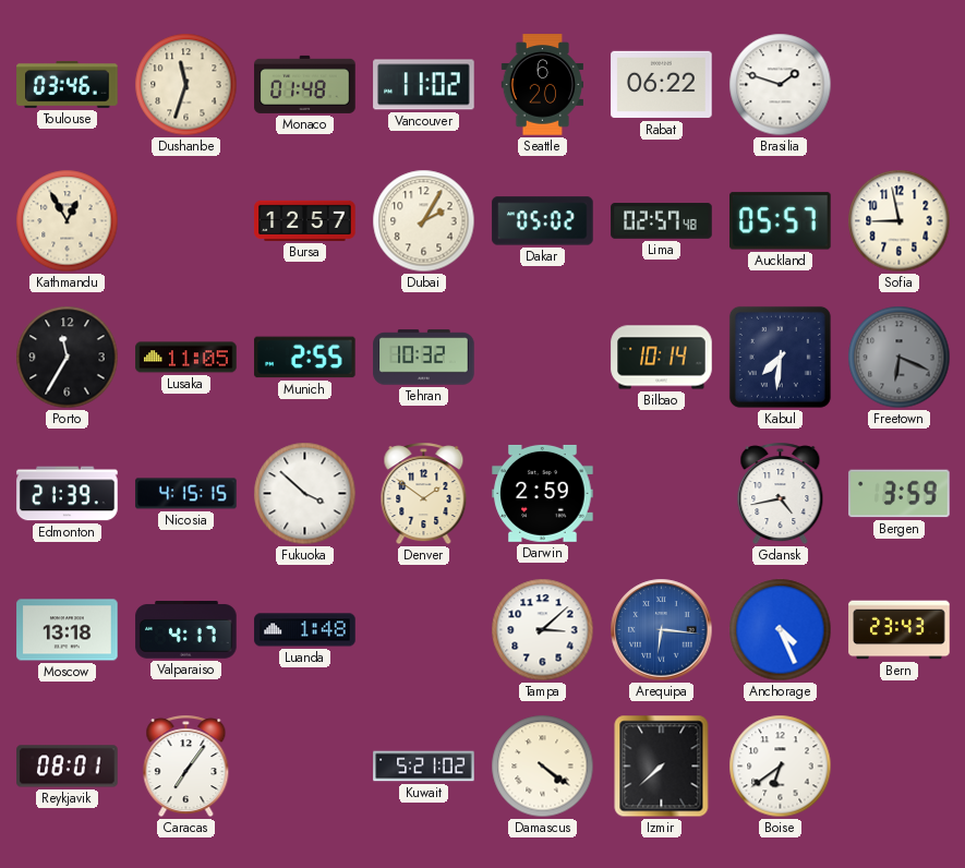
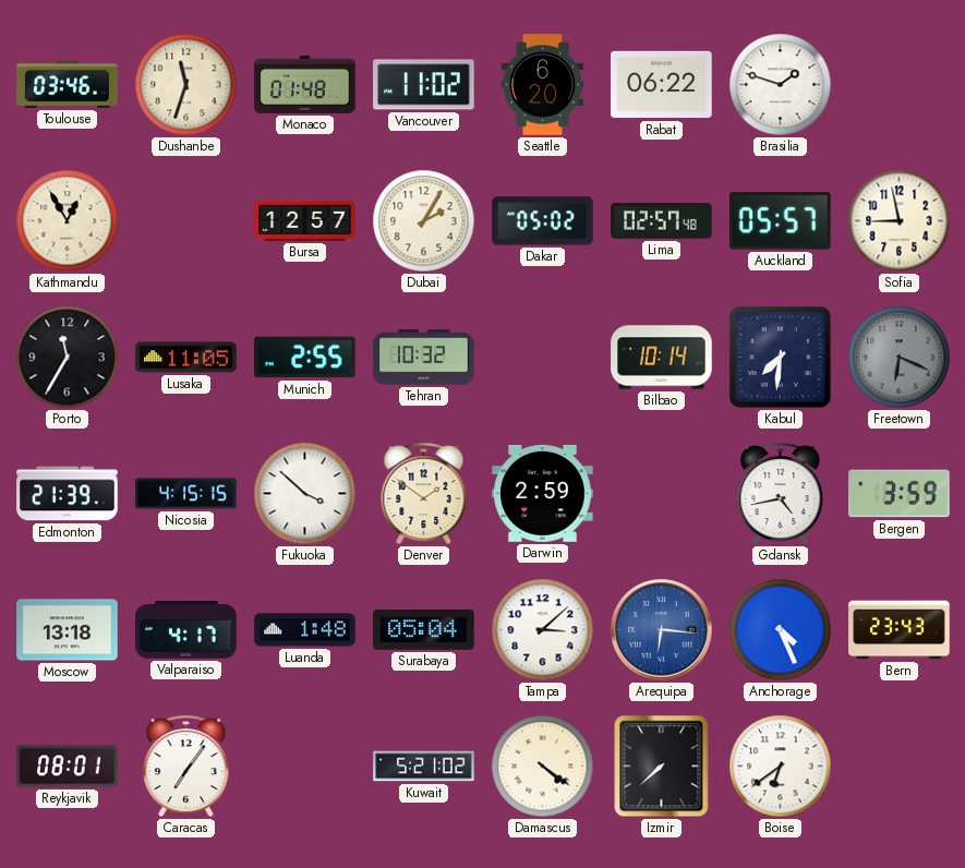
Surabaya: none -> 05:04 (424, 629)
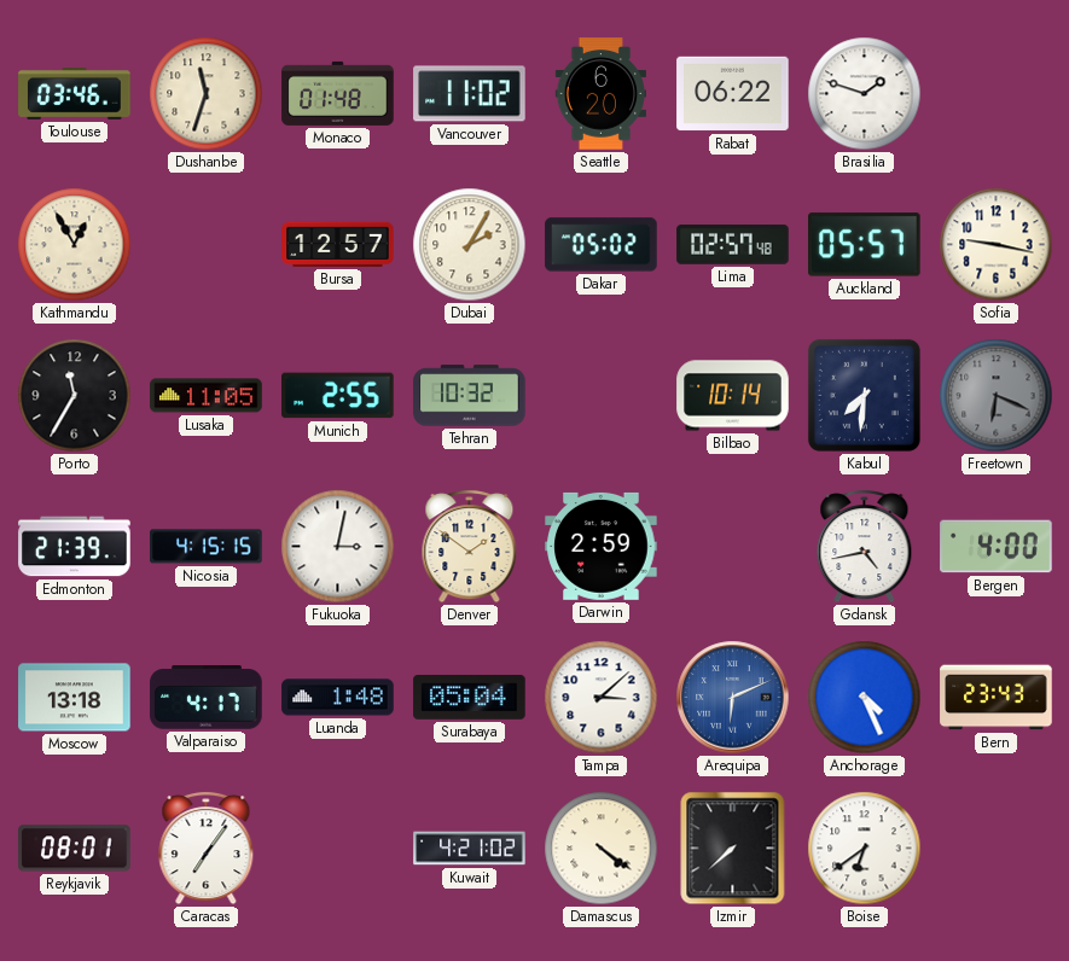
Sofia: 8:58 -> 9:17 (997, 245)
Fukuoka: 3:52 -> 3:02 (338, 547)
Bergen: 3:59 -> 4:00 (997, 547)
Arequipa: 6:16 -> 6:11 (733, 698)
Kuwait: 5:21 -> 4:21 (470, 849)
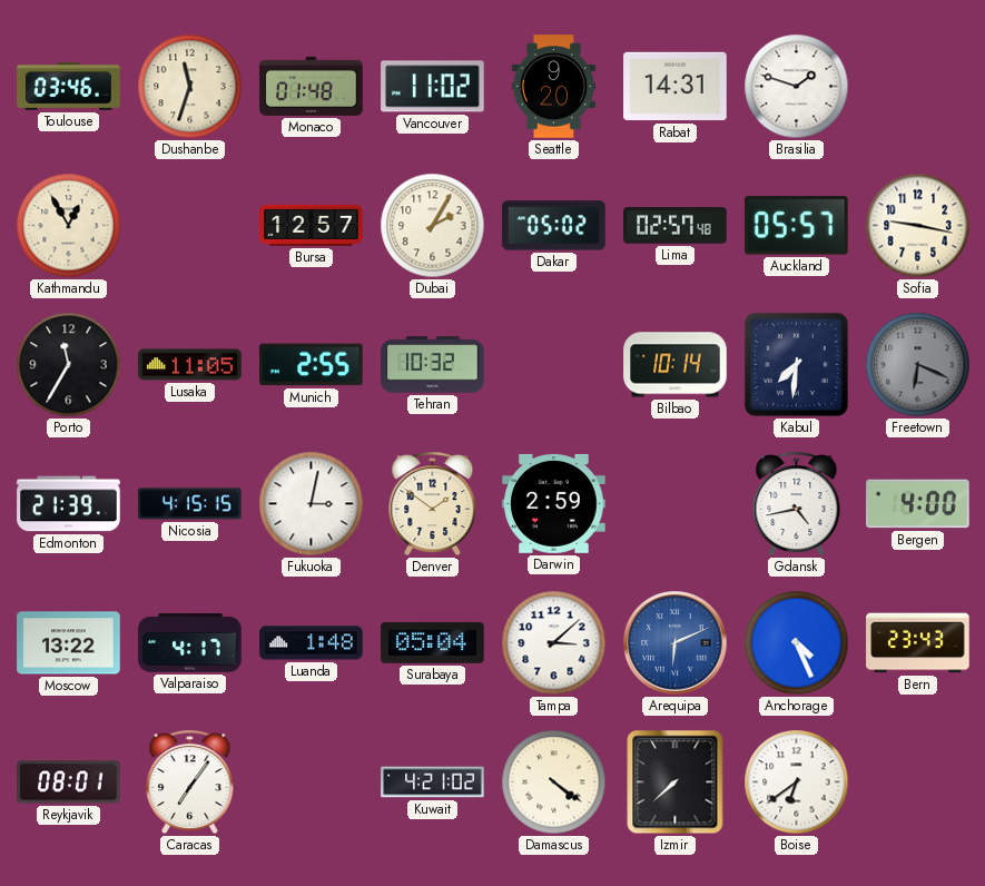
Seattle: 6:20 -> 9:20 (553, 87)
Rabat: 06:22 -> 14:31 (676, 87)
Moscow: 13:18 -> 13:22 (69, 643)
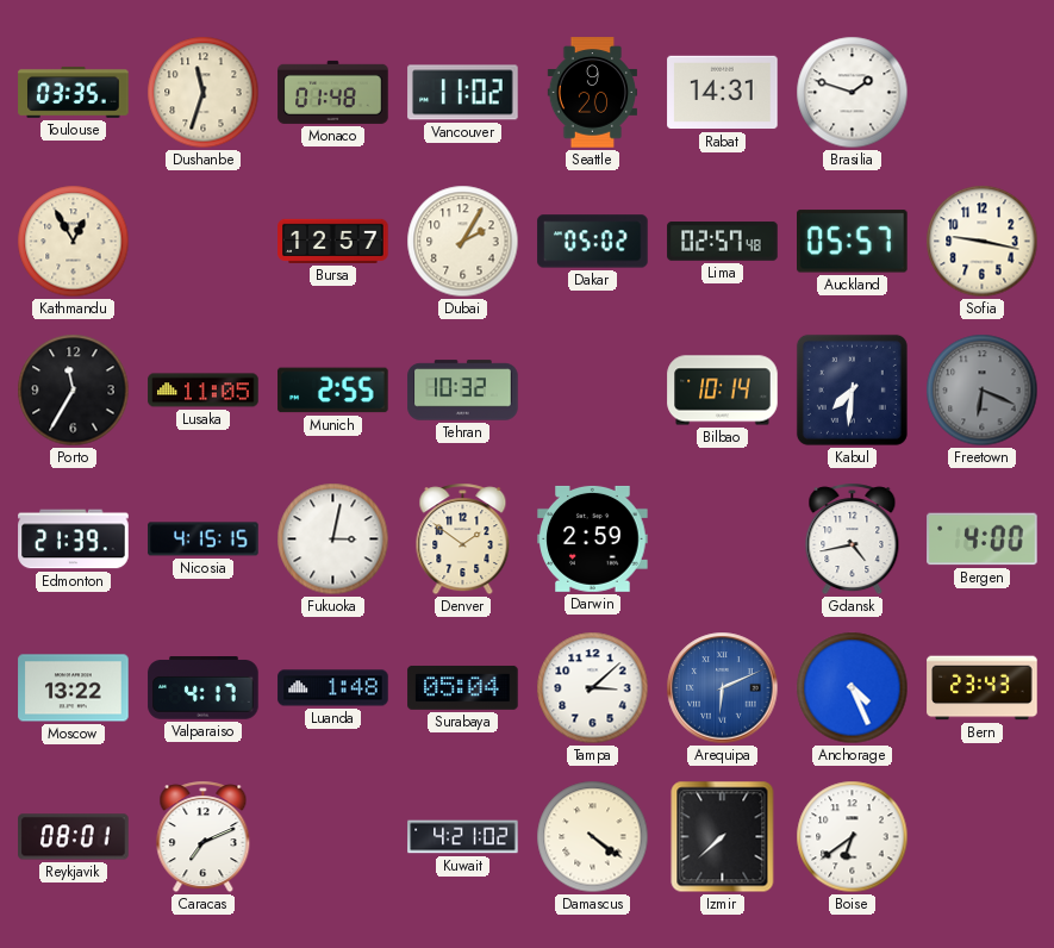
Toulouse: 03:46 -> 03:35 (74, 92)
Caracas: 7:06 -> 7:11 (204, 837)
